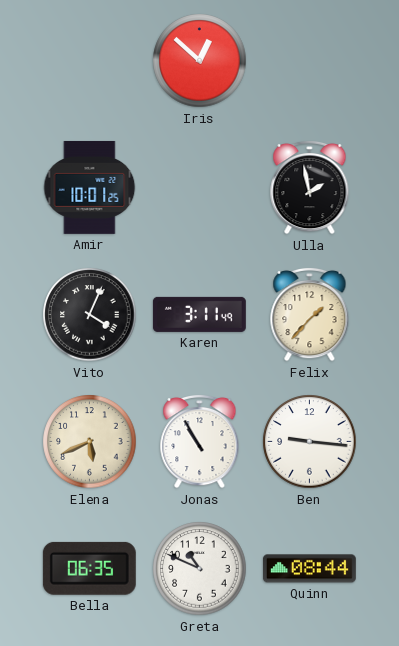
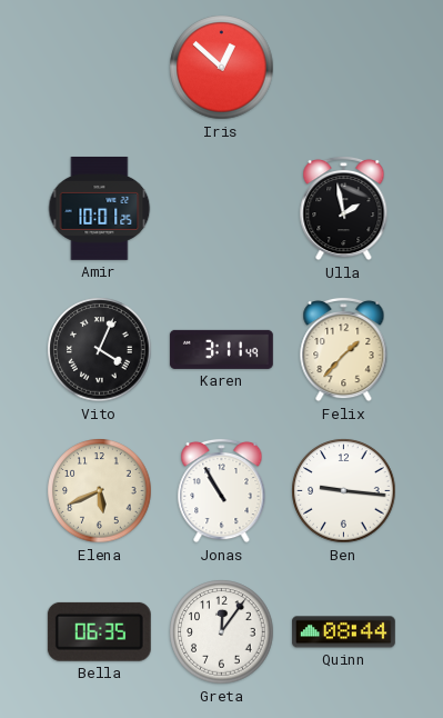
Greta: 10:49 -> 12:06 (222, 632)
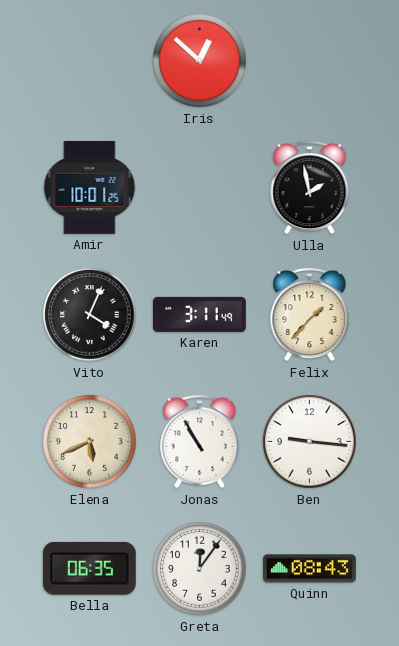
Quinn: 08:44 -> 08:43 (309, 569)
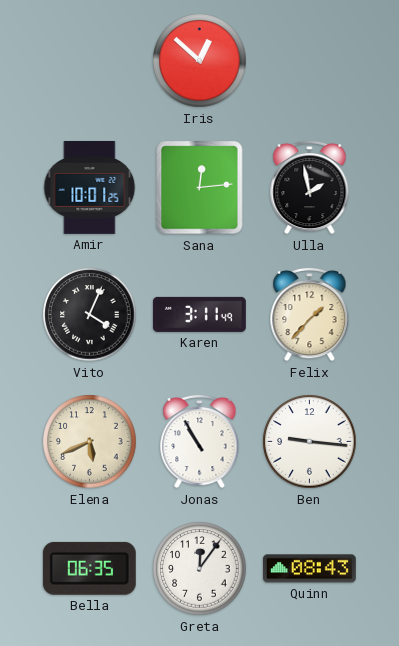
Sana: none -> 12:14 (200, 188)
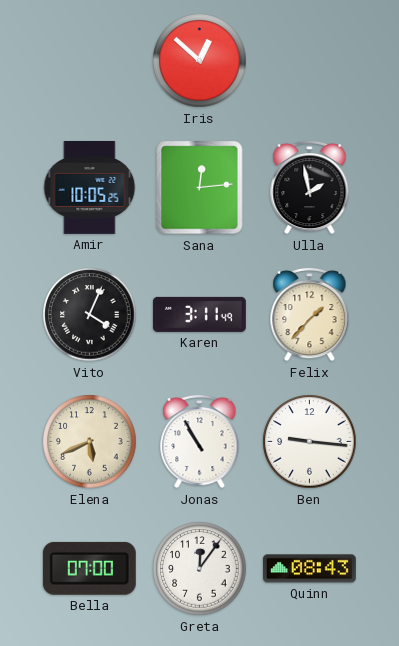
Amir: 10:01 -> 10:05 (90, 187)
Bella: 06:35 -> 07:00 (89, 568)
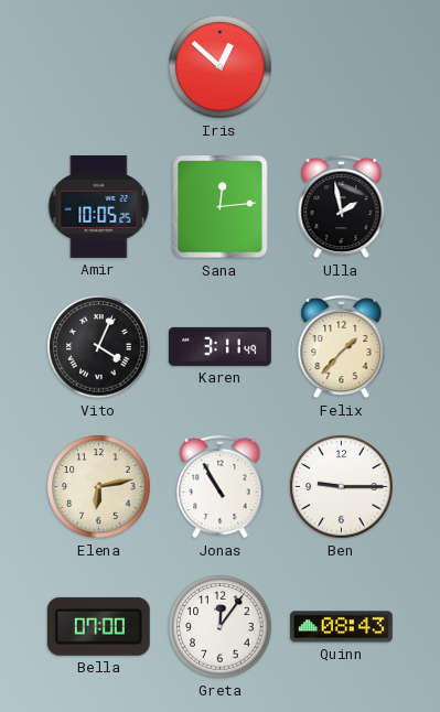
Elena: 5:41 -> 6:13 (99, 487)
Ben: 9:16 -> 9:15 (342, 487)
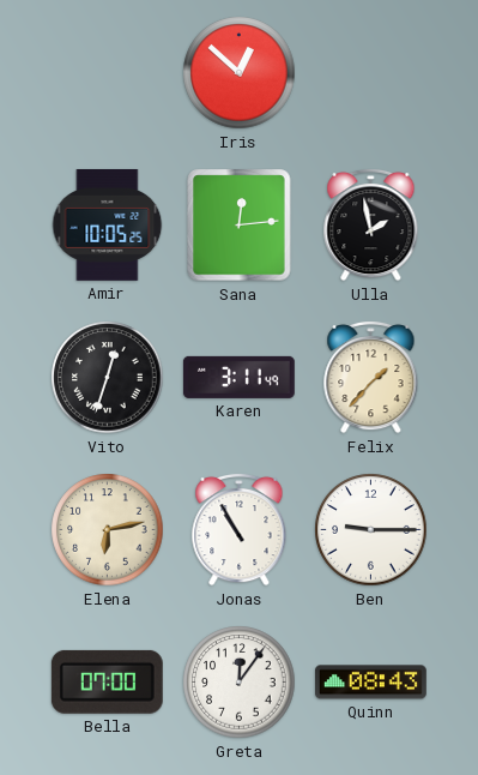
Vito: 4:04 -> 12:33 (108, 378)
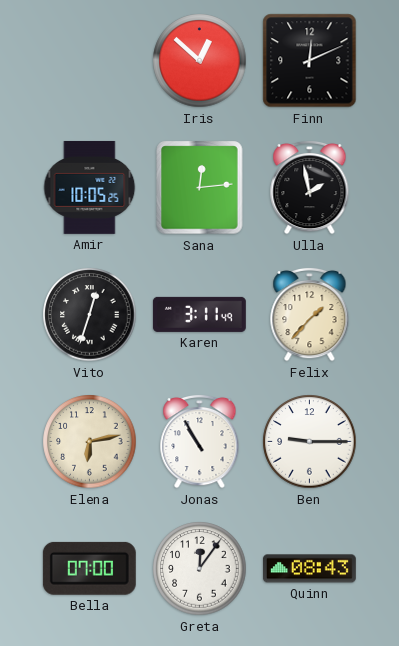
Finn: none -> 12:11 (310, 61)
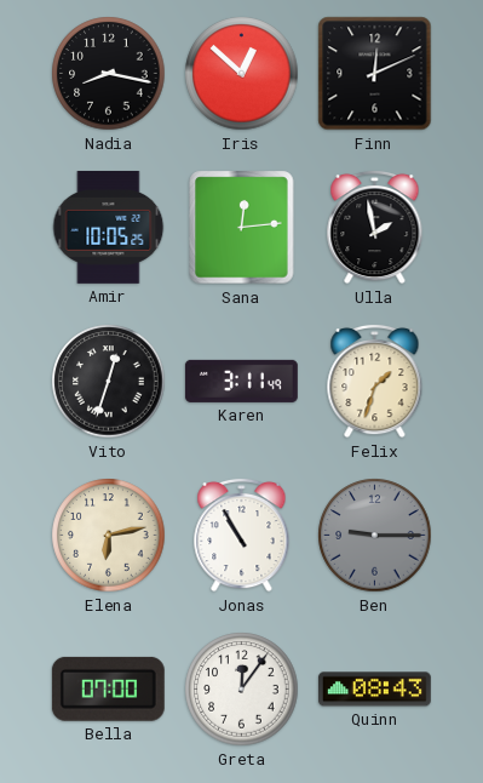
Nadia: none -> 8:17 (109, 74)
Felix: 1:37 -> 1:33 (375, 381)
Ben dial: white -> grey (375, 536)
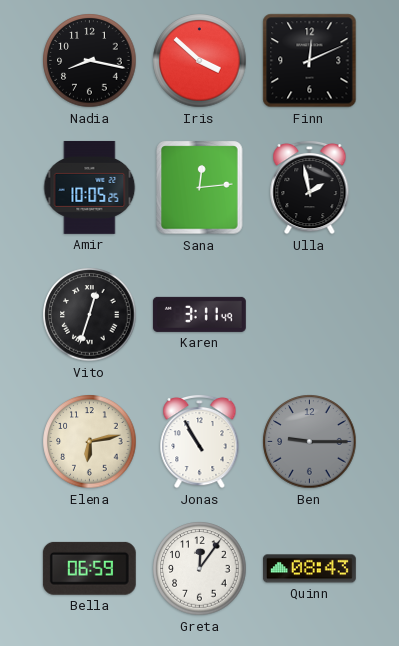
Iris: 12:52 -> 3:52 (200, 61)
Felix: 1:33 -> none (375, 381)
Bella: 07:00 -> 06:59 (89, 568)
